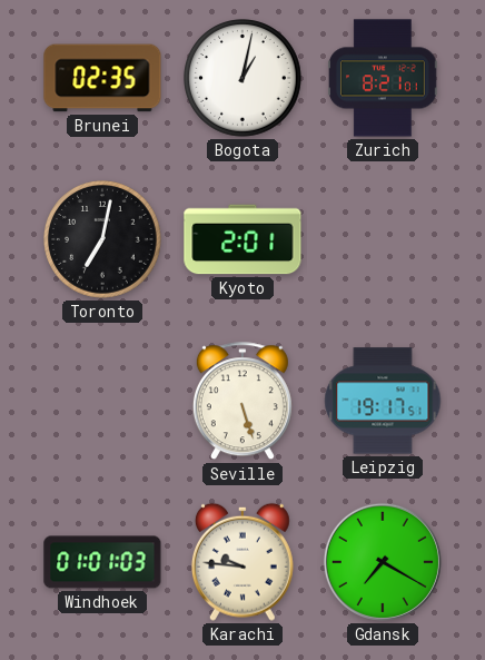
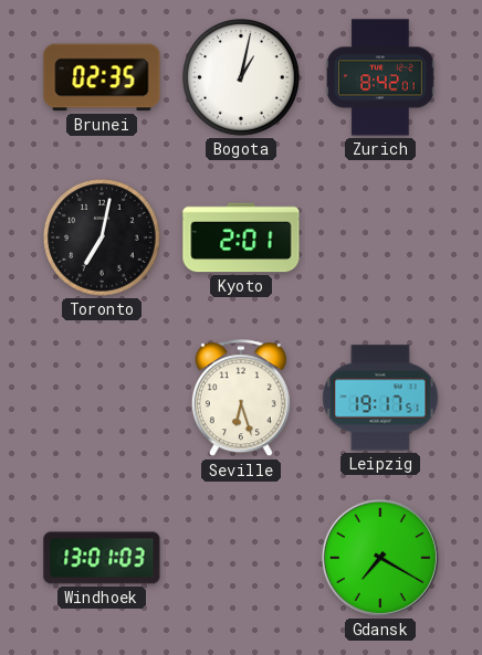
Zurich: 8:21 -> 8:42 (380, 77)
Seville: 5:27 -> 6:27 (241, 399)
Windhoek: 01:01 -> 13:01 (102, 558)
Karachi: 9:46 -> none (242, 562)
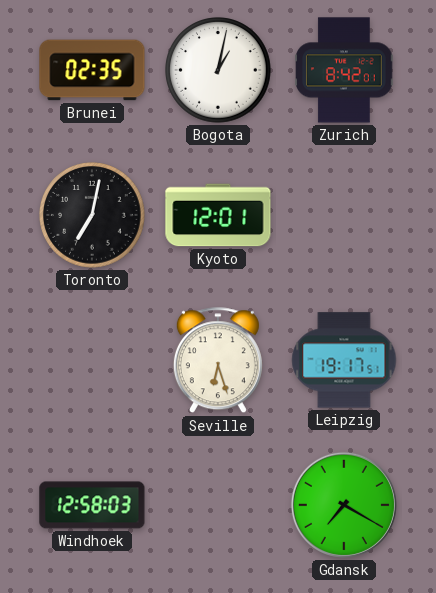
Kyoto: 2:01 -> 12:01 (218, 215)
Windhoek: 13:01 -> 12:58 (92, 505)
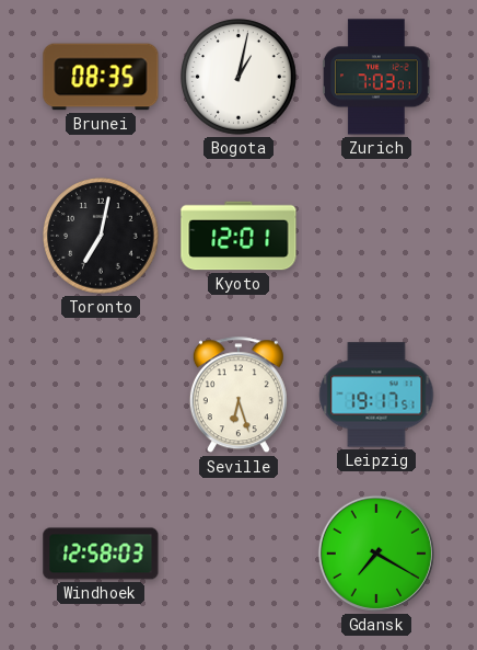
Brunei: 02:35 -> 08:35 (101, 77)
Zurich: 8:42 -> 7:03 (376, 77)
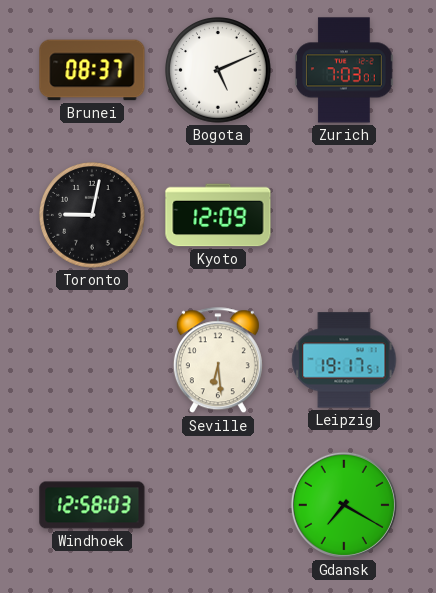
Brunei: 08:35 -> 08:37 (92, 70)
Bogota: 1:02 -> 5:11 (218, 70)
Toronto: 7:02 -> 9:02 (92, 215)
Kyoto: 12:01 -> 12:09 (218, 215)
Seville: 6:27 -> 6:29 (218, 361)
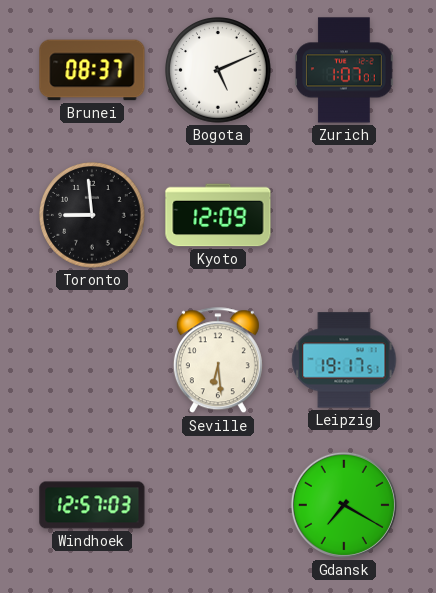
Zurich: 7:03 -> 1:07 (344, 70)
Toronto: 9:02 -> 8:59 (92, 215)
Windhoek: 12:58 -> 12:57 (92, 505)
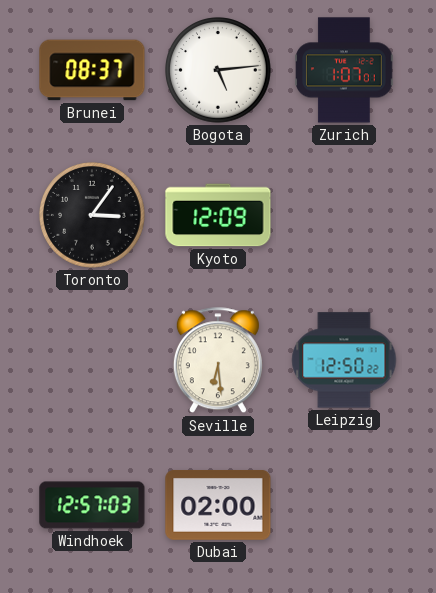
Bogota: 5:11 -> 5:14 (218, 70)
Toronto: 8:59 -> 3:06 (92, 215)
Leipzig: 19:17 -> 12:50 (344, 360)
Dubai: none -> 02:00 (218, 505)
Gdansk: 7:20 -> none (344, 505)
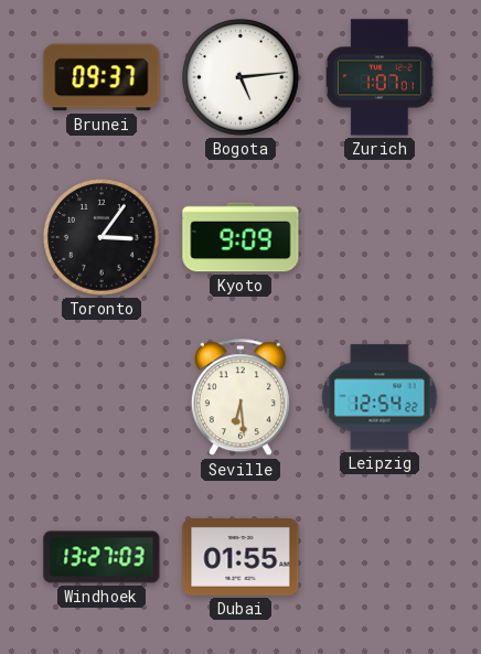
Brunei: 08:37 -> 09:37 (101, 77)
Kyoto: 12:09 -> 9:09 (240, 237)
Leipzig: 12:50 -> 12:54 (380, 397)
Windhoek: 12:57 -> 13:27 (101, 557)
Dubai: 02:00 -> 01:55 (240, 557)
